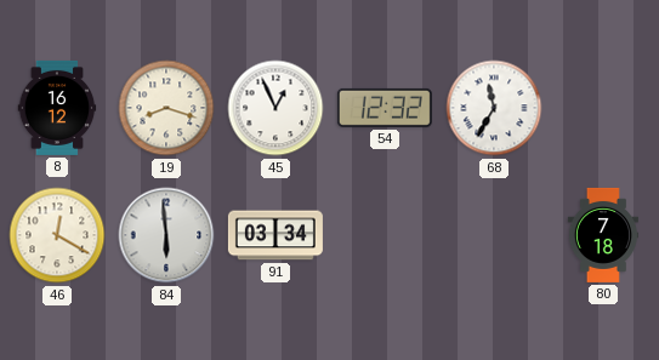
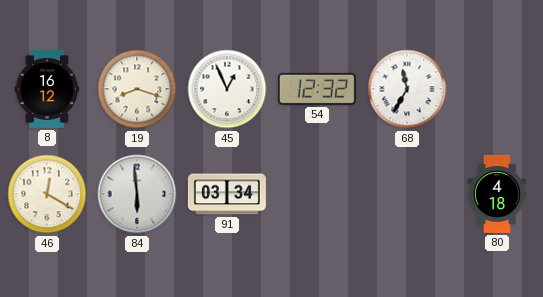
80: 7:18 -> 4:18 (497, 194)
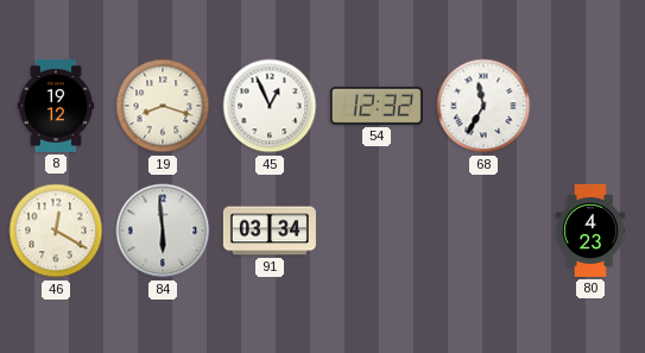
8: 16:12 -> 19:12 (56, 106)
80: 4:18 -> 4:23 (590, 231)
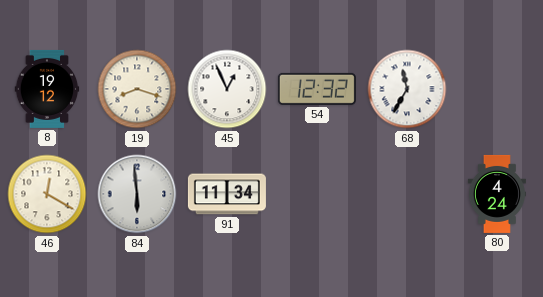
91: 03:34 -> 11:34 (227, 194)
80: 4:23 -> 4:24 (497, 194)
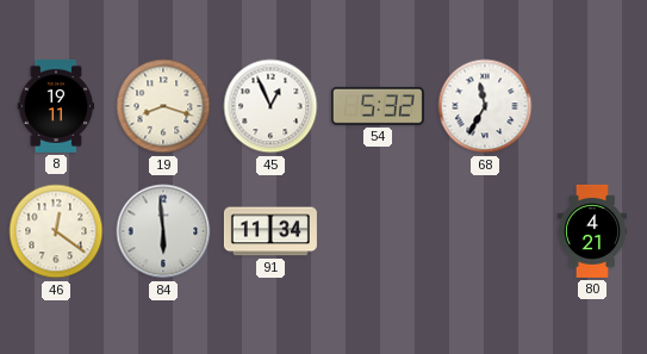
8: 19:12 -> 19:11 (56, 106)
54: 12:32 -> 5:32 (378, 106)
46: 12:20 -> 12:21 (56, 231)
80: 4:24 -> 4:21 (592, 231)
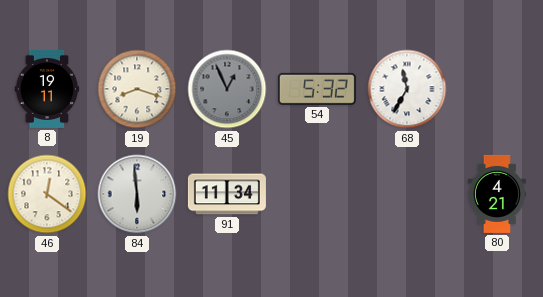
45 dial: white -> grey (227, 89)
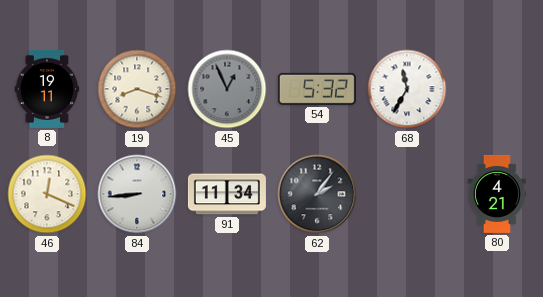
46: 12:21 -> 12:19 (47, 194)
84: 5:59 -> 8:44 (137, 194)
62: none -> 2:06 (317, 194)
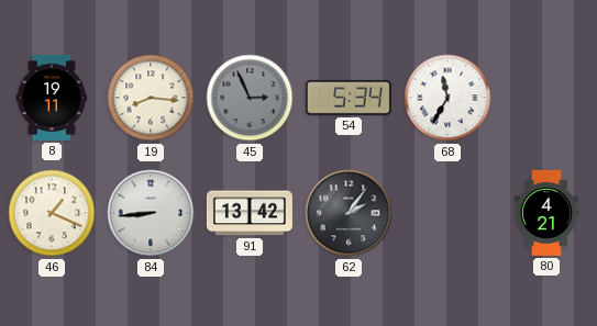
19: 8:18 -> 8:16 (151, 98)
45: 12:56 -> 2:56 (250, 98)
54: 5:32 -> 5:34 (349, 98)
46: 12:19 -> 1:19 (52, 213)
91: 11:34 -> 13:42 (250, 213)
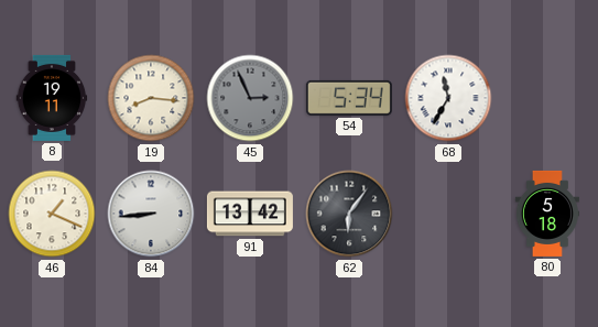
62: 2:06 -> 6:06 (349, 214)
80: 4:21 -> 5:18 (547, 214)
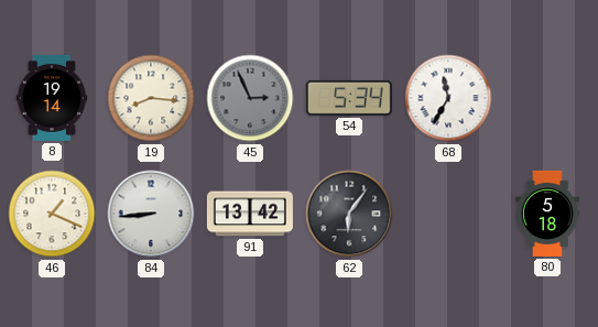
8: 19:11 -> 19:14 (52, 98)
